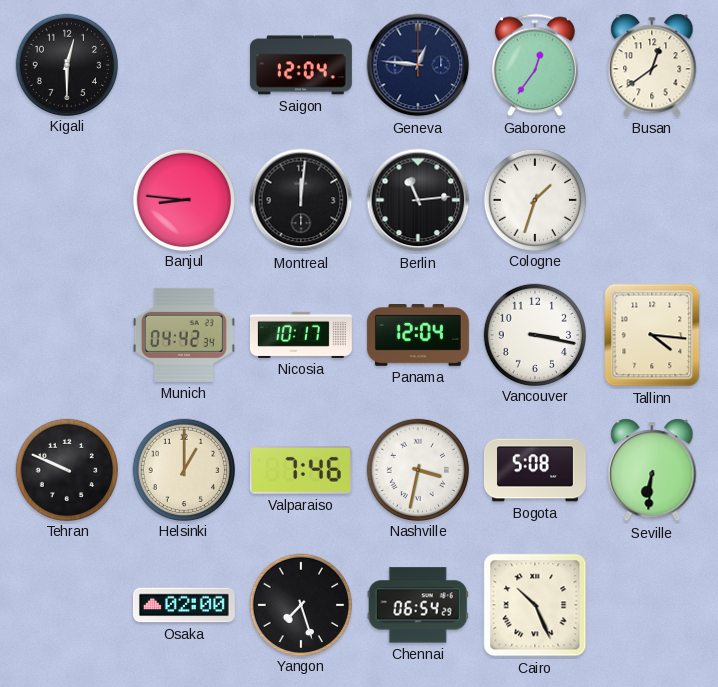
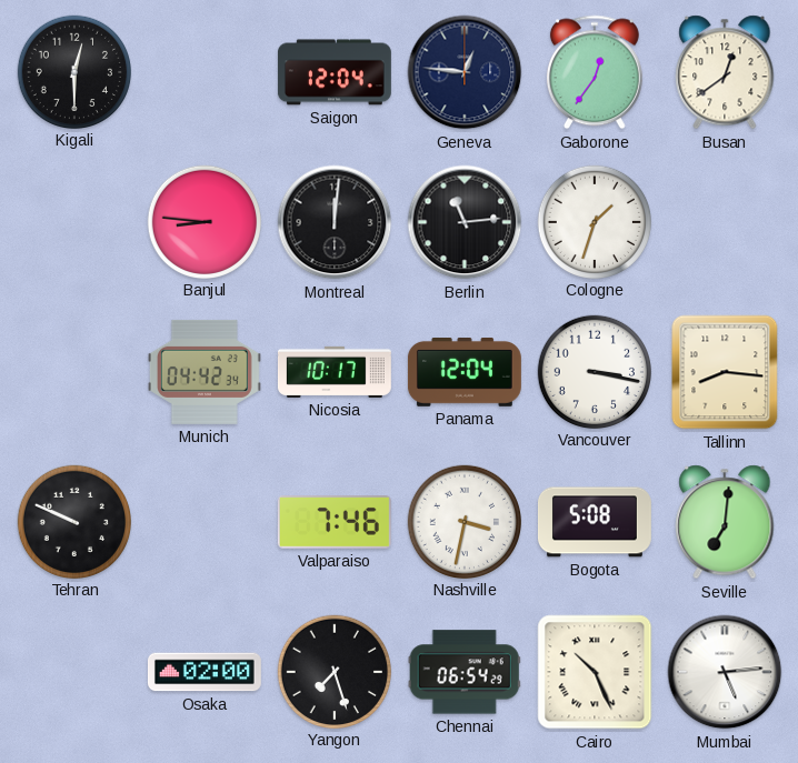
Tallinn: 4:16 -> 8:16 (725, 372)
Helsinki: 1:00 -> none (183, 469)
Seville: 6:31 -> 7:01 (725, 522)
Mumbai: none -> 5:14 (725, 672)
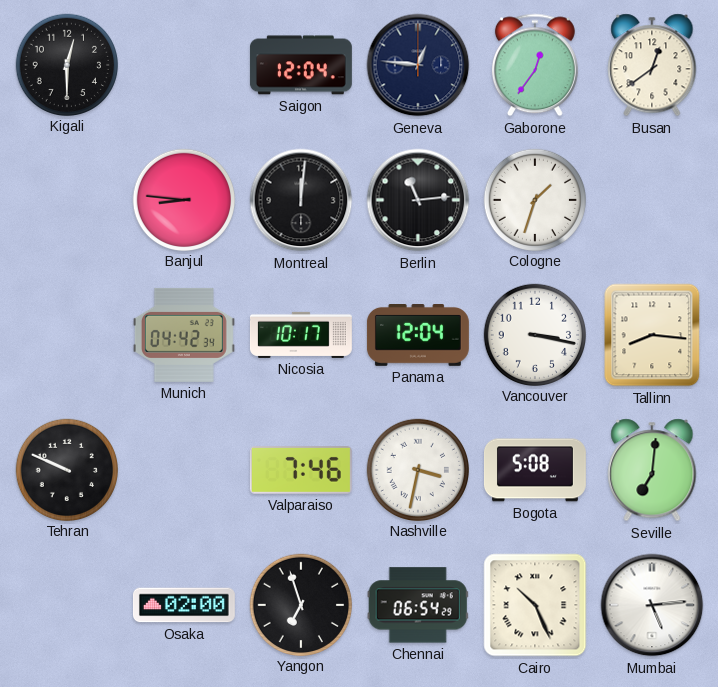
Yangon: 7:27 -> 6:57 (300, 604)
